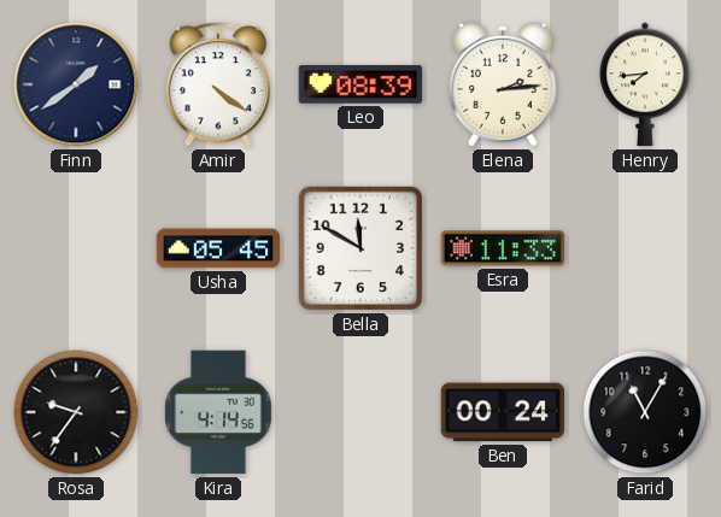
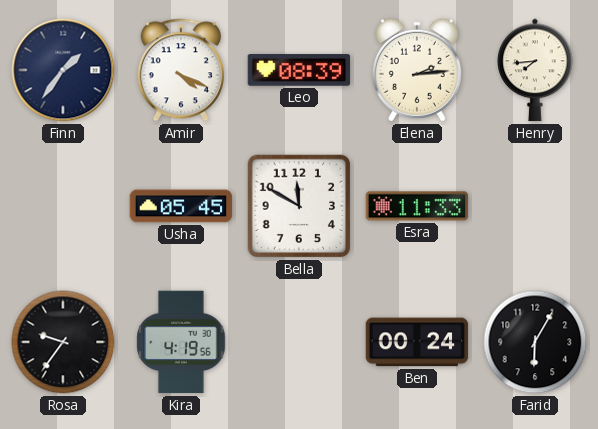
Finn: 1:39 -> 1:36 (63, 70)
Amir: 4:21 -> 4:19 (181, 70)
Kira: 4:14 -> 4:19 (181, 342)
Farid: 11:05 -> 6:05 (535, 342)
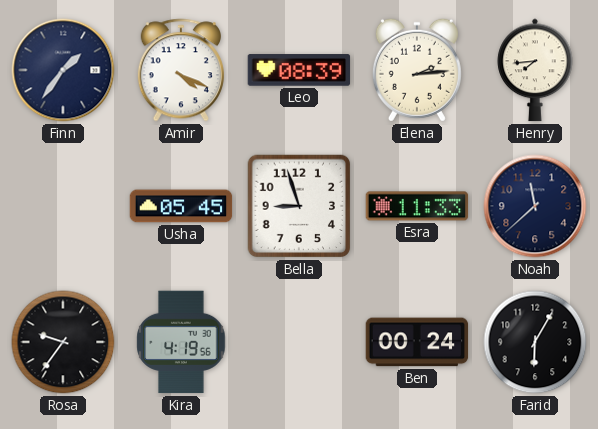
Bella: 11:50 -> 8:57 (299, 206)
Noah: none -> 11:38 (535, 206)
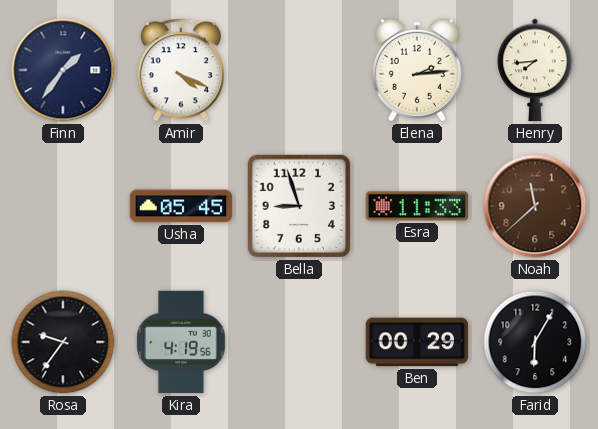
Leo: 08:39 -> none (299, 70)
Noah dial: navy -> brown (535, 206)
Ben: 00:24 -> 00:29 (417, 342)
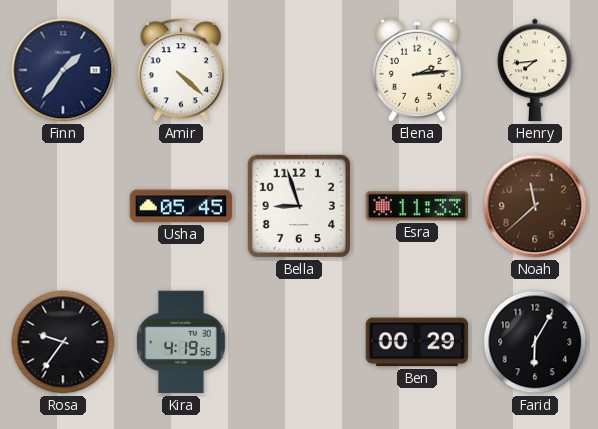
Amir: 4:19 -> 4:22 (181, 70)
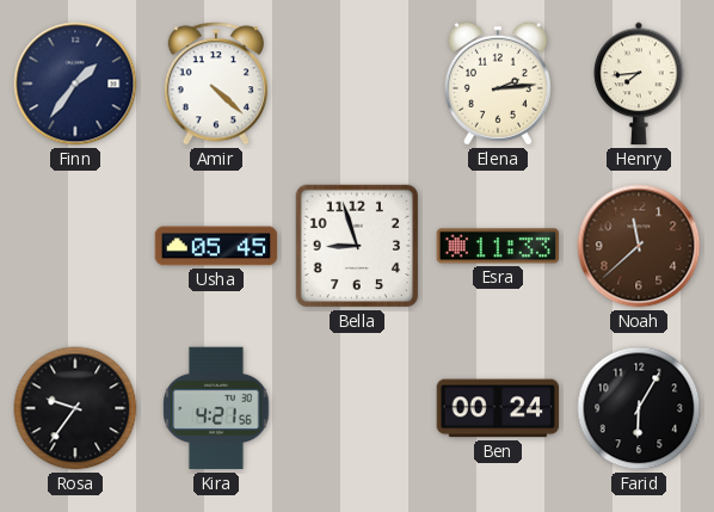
Kira: 4:19 -> 4:21 (216, 408)
Ben: 00:29 -> 00:24 (498, 408)
